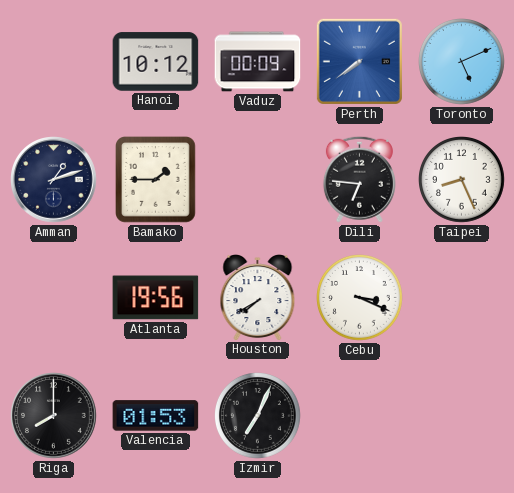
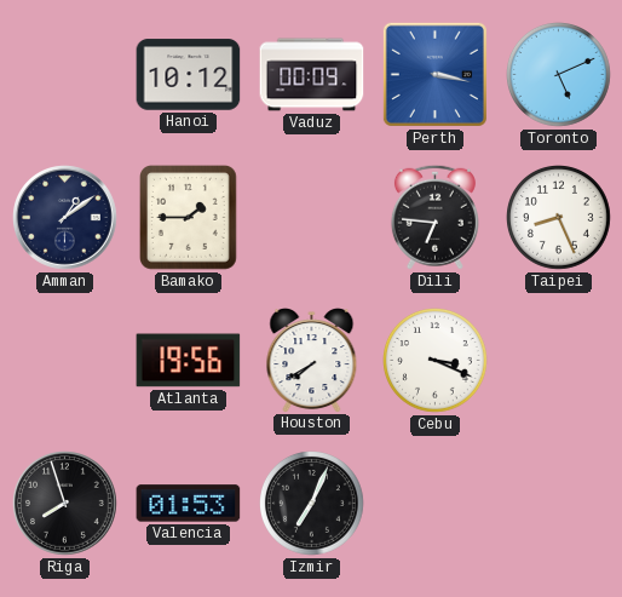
Perth: 7:39 -> 3:17 (434, 74)
Amman: 1:12 -> 1:09 (65, 218)
Riga: 8:00 -> 7:57 (65, 504)
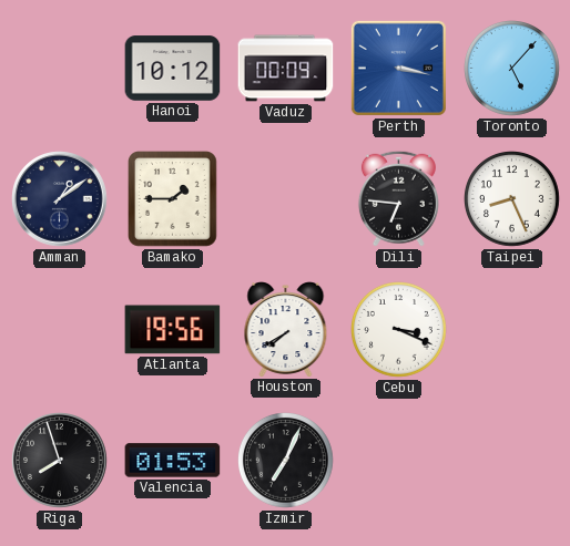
Toronto: 5:11 -> 5:07 (512, 69)
